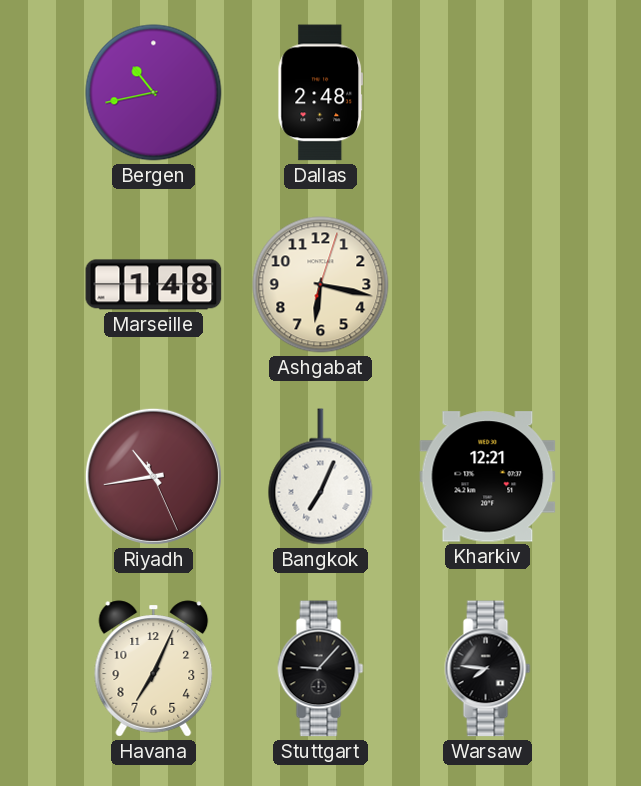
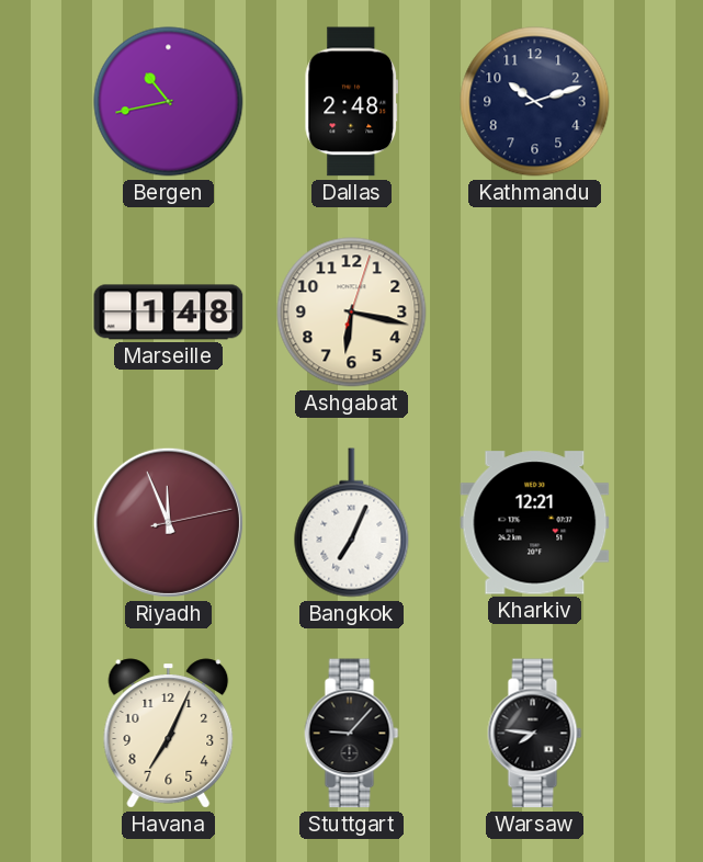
Kathmandu: none -> 10:12 (535, 102)
Riyadh: 10:43 -> 11:56 (168, 522)
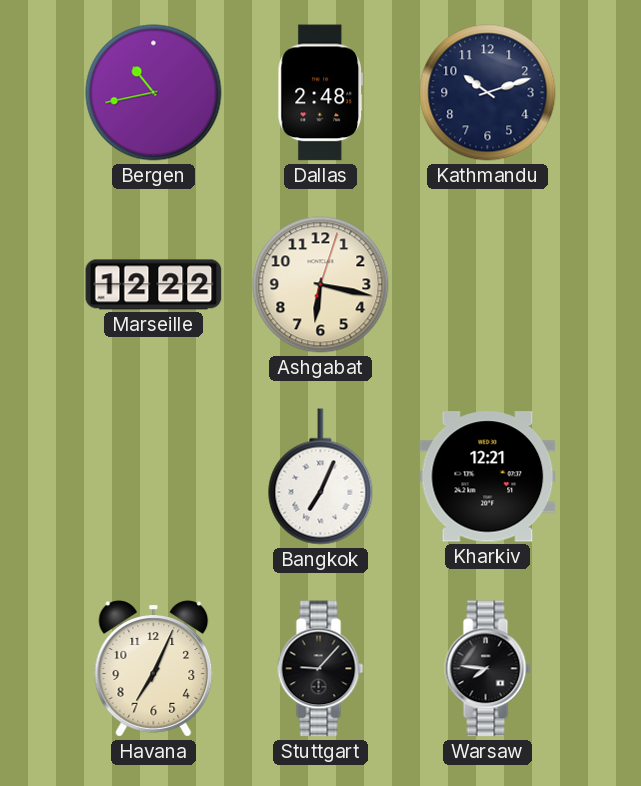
Marseille: 1:48 -> 12:22 (154, 285)
Riyadh: 11:56 -> none (168, 522)
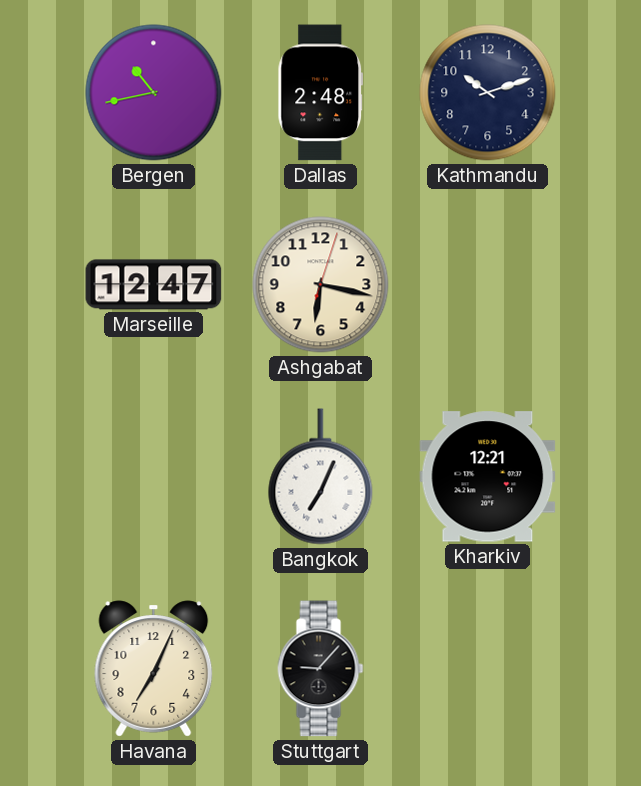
Marseille: 12:22 -> 12:47 (154, 285)
Warsaw: 7:46 -> none (488, 669)
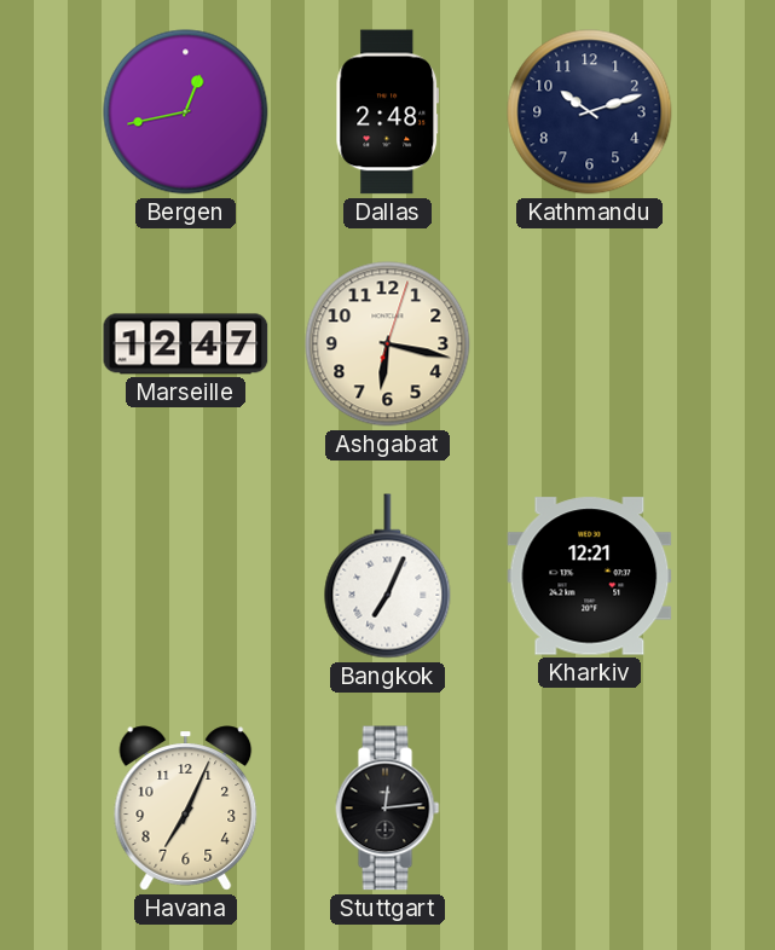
Bergen: 10:43 -> 12:43 (186, 112)
Stuttgart: 9:07 -> 12:14 (388, 809)
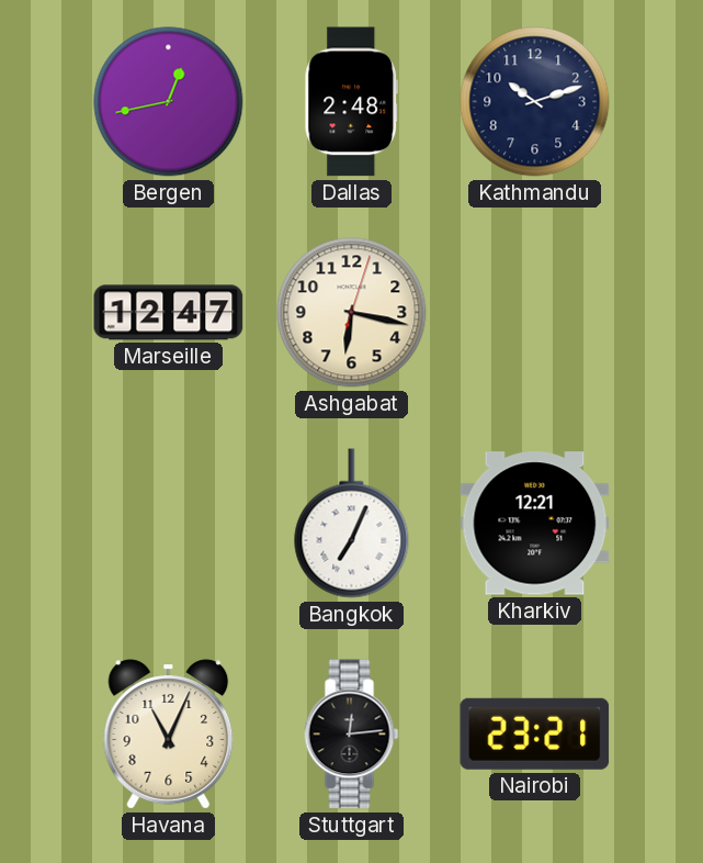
Havana: 7:04 -> 11:04 (169, 735)
Nairobi: none -> 23:21 (535, 733)
